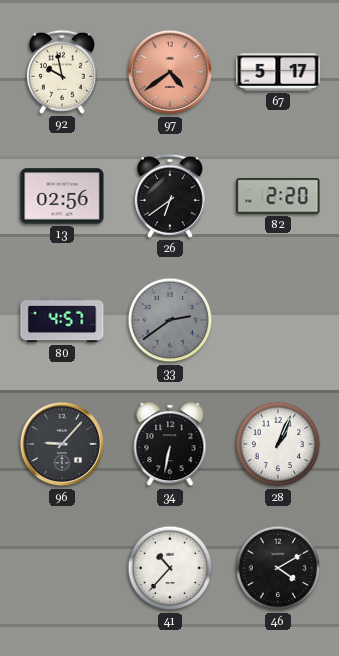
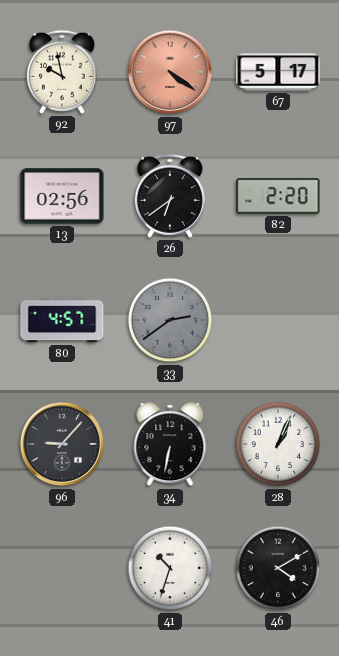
97: 4:39 -> 4:21 (170, 72)
41: 10:37 -> 10:33 (170, 568)
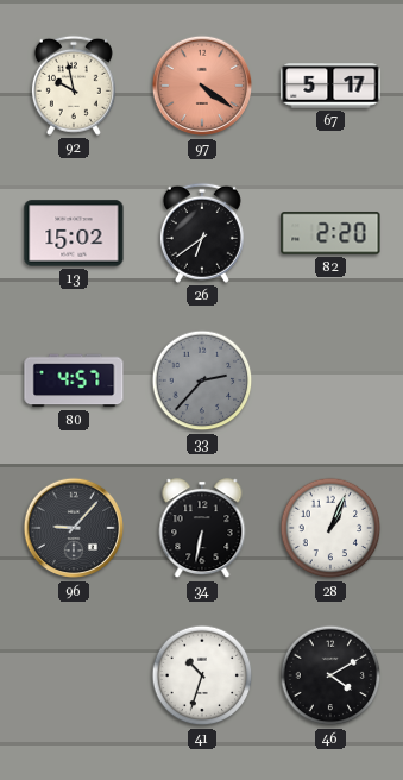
13: 02:56 -> 15:02 (74, 233)
33: 2:39 -> 2:37 (202, 380)
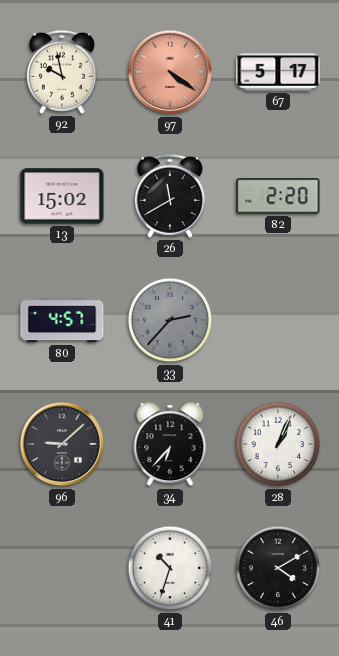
26: 6:39 -> 11:40 (170, 196)
96: 9:07 -> 9:08 (62, 444)
34: 6:32 -> 6:37 (170, 445)
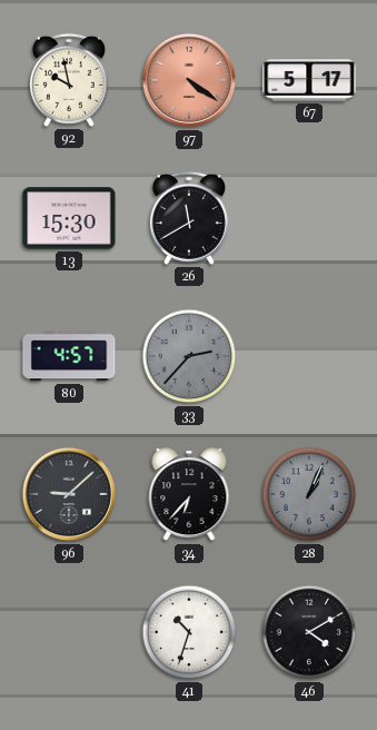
13: 15:02 -> 15:30 (69, 218)
82: 2:20 -> none (278, 196)
28 dial: white -> grey (309, 494)
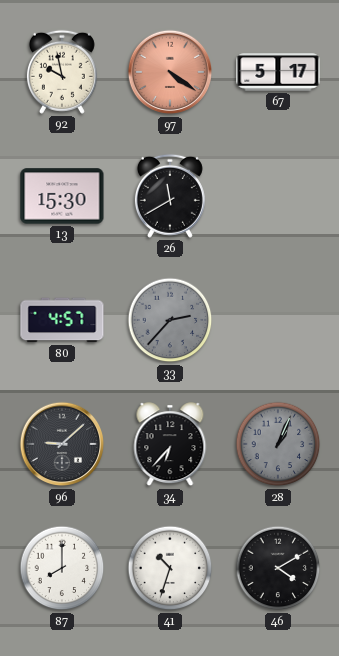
87: none -> 8:00 (62, 568)
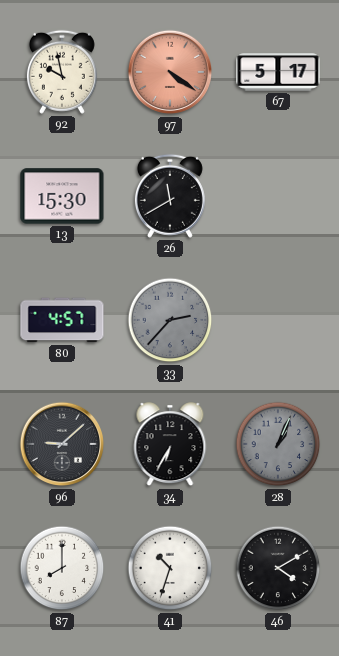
34: 6:37 -> 6:35 (170, 445)
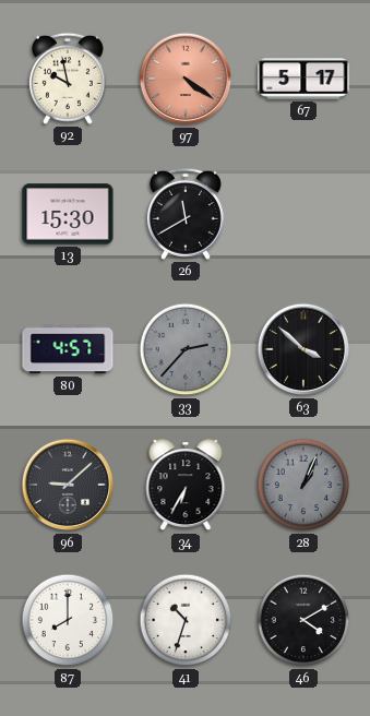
63: none -> 3:52 (303, 349)
